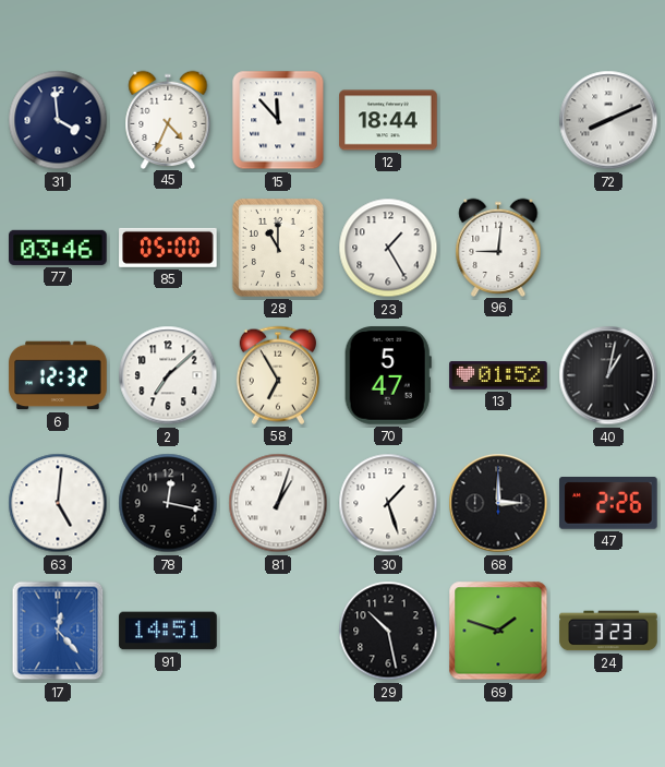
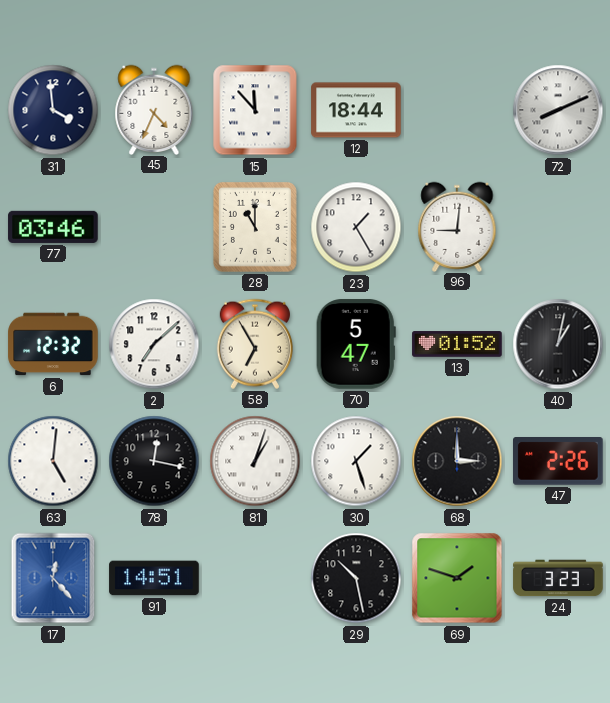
85: 05:00 -> none (168, 248)
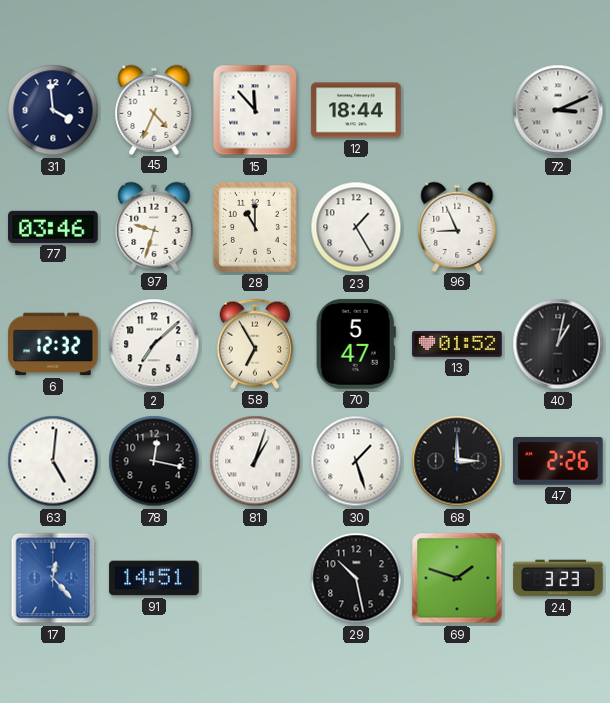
72: 8:11 -> 3:11 (558, 110)
97: none -> 9:33 (154, 226)
96: 9:01 -> 8:56 (457, 226)
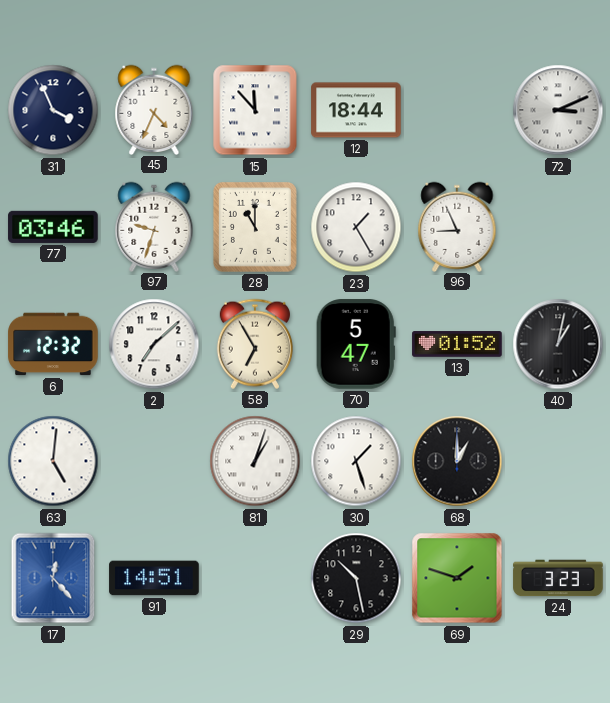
31: 3:59 -> 3:56 (53, 110)
78: 12:17 -> none (154, 461)
68: 3:00 -> 1:00 (457, 461)
47: 2:26 -> none (558, 462)
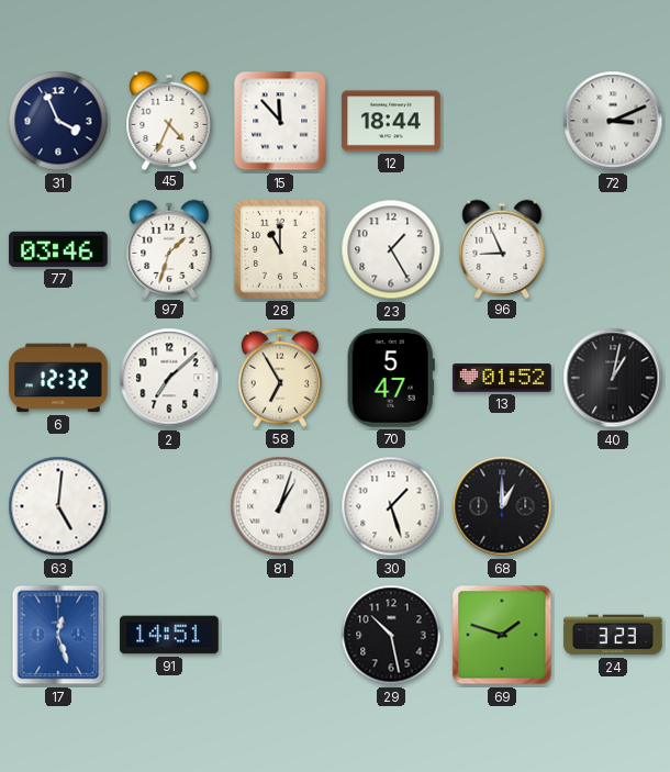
97: 9:33 -> 1:33 (169, 248)
17: 12:23 -> 12:27 (58, 635)
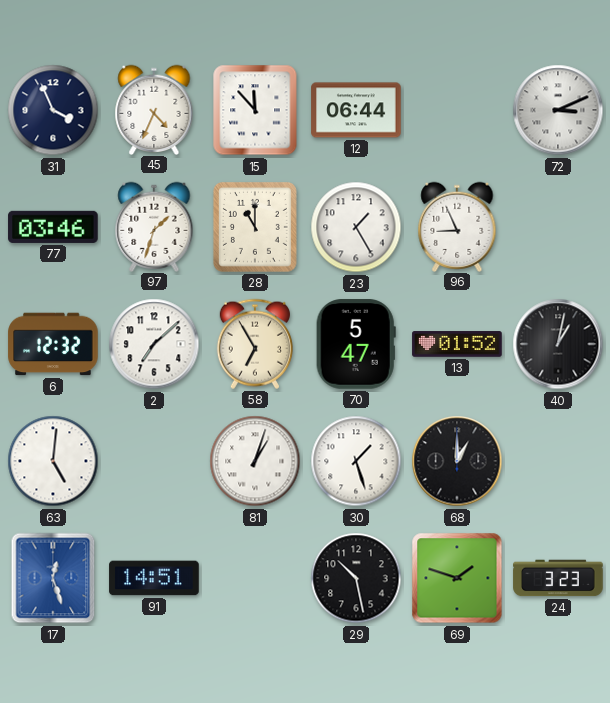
12: 18:44 -> 06:44 (356, 110)
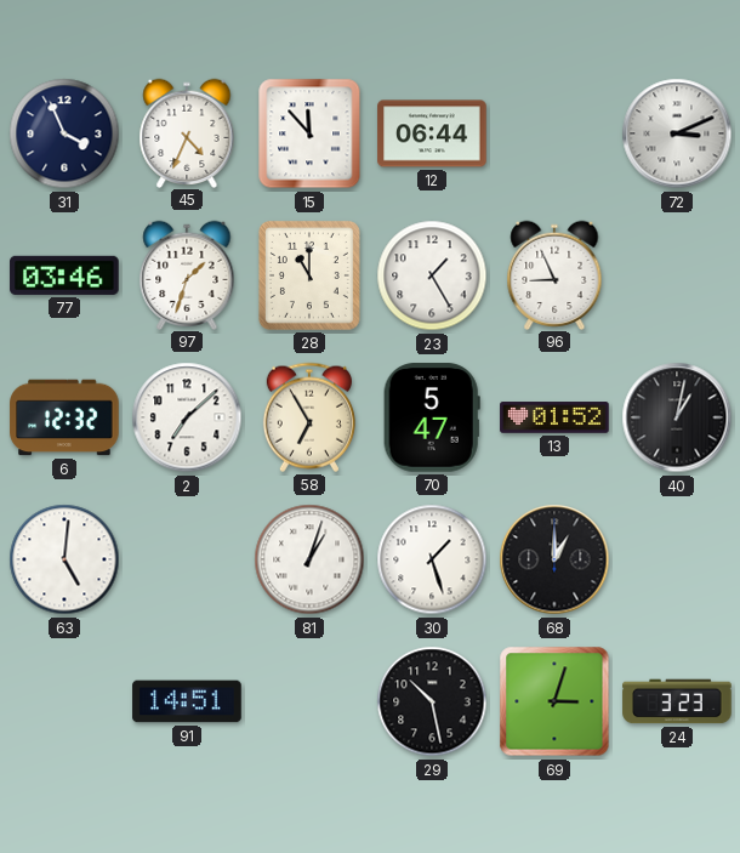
17: 12:27 -> none (53, 578)
69: 1:48 -> 3:03 (554, 701)
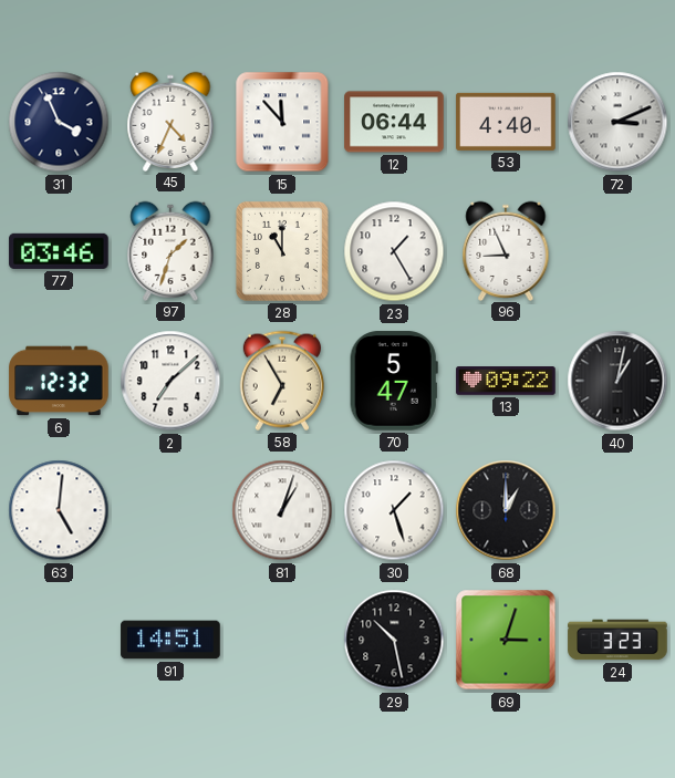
53: none -> 4:40 (506, 122)
13: 01:52 -> 09:22 (506, 381)
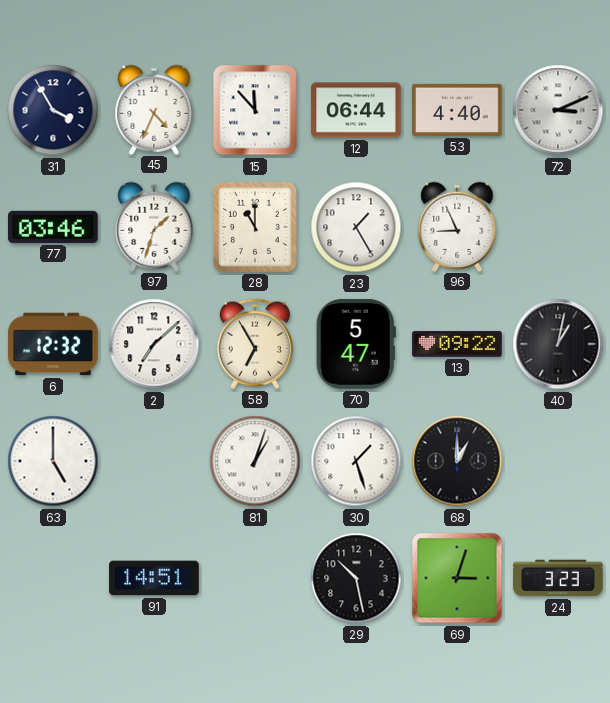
31: 3:56 -> 3:55 (53, 110)
63: 5:01 -> 5:00 (53, 461)
